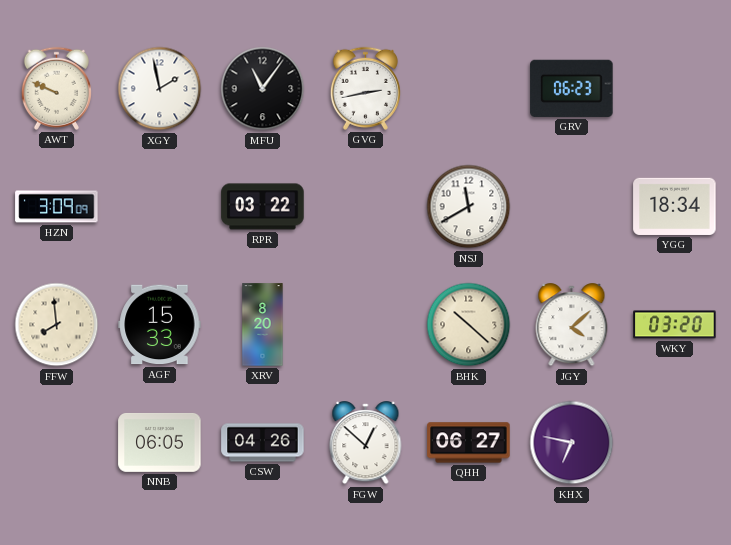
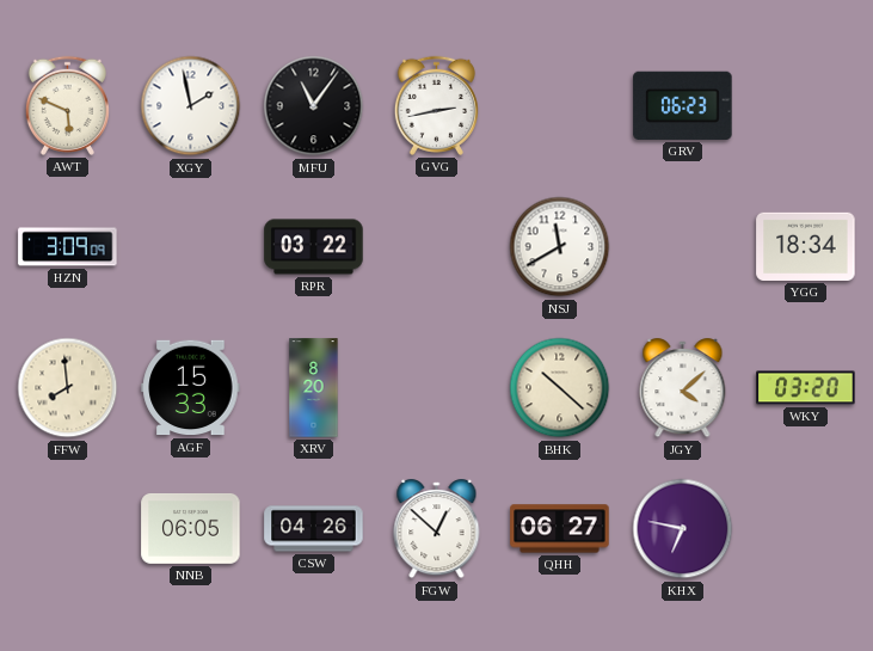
AWT: 9:49 -> 5:49 (67, 105)
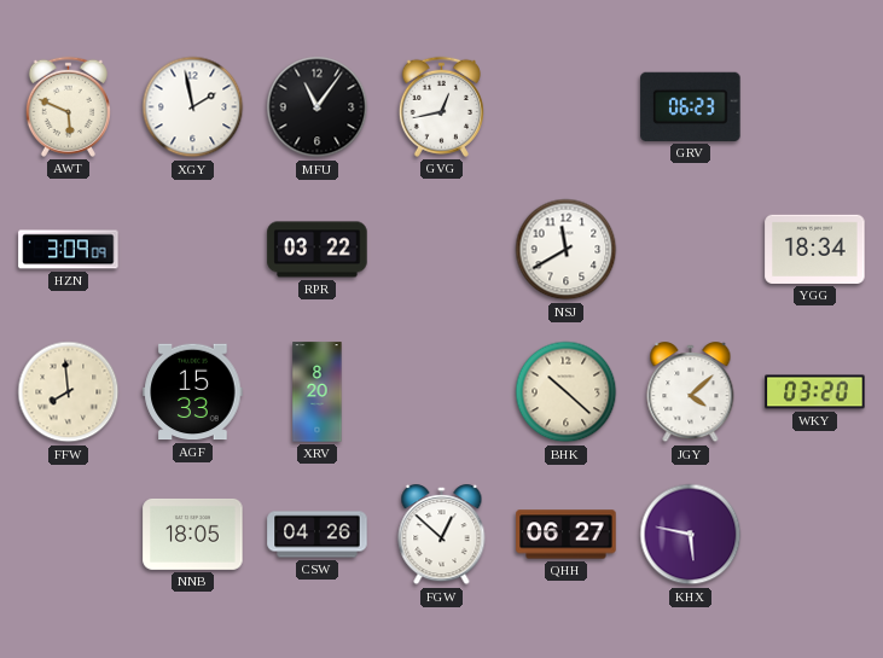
GVG: 2:43 -> 12:43 (441, 106)
NNB: 06:05 -> 18:05 (193, 534)
KHX: 6:47 -> 5:47 (691, 535)
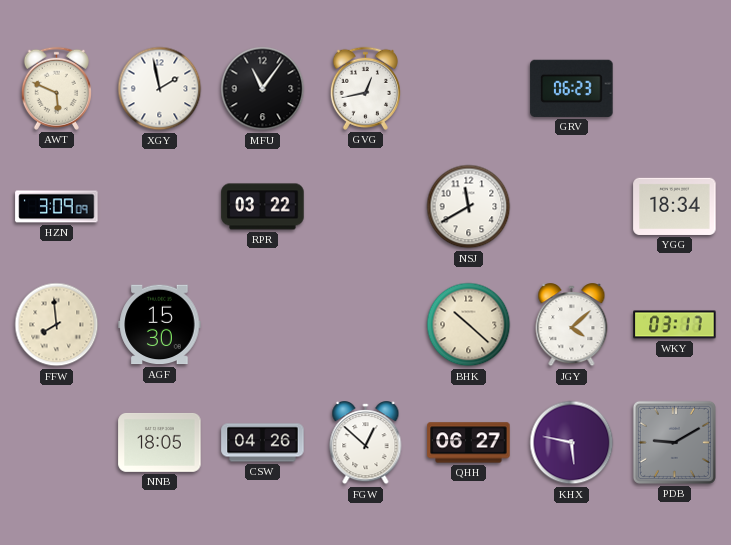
AGF: 15:33 -> 15:30 (160, 325)
XRV: 8:20 -> none (318, 392)
WKY: 03:20 -> 03:17 (675, 325)
PDB: none -> 9:10 (674, 442)
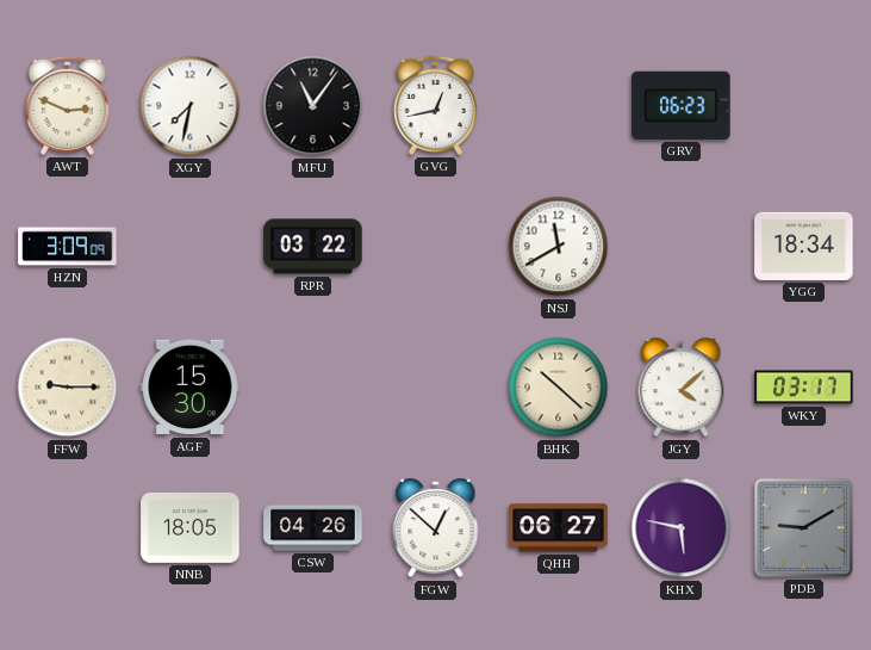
AWT: 5:49 -> 2:49 (67, 105)
XGY: 1:58 -> 7:32 (191, 106)
FFW: 7:59 -> 9:15 (68, 388)
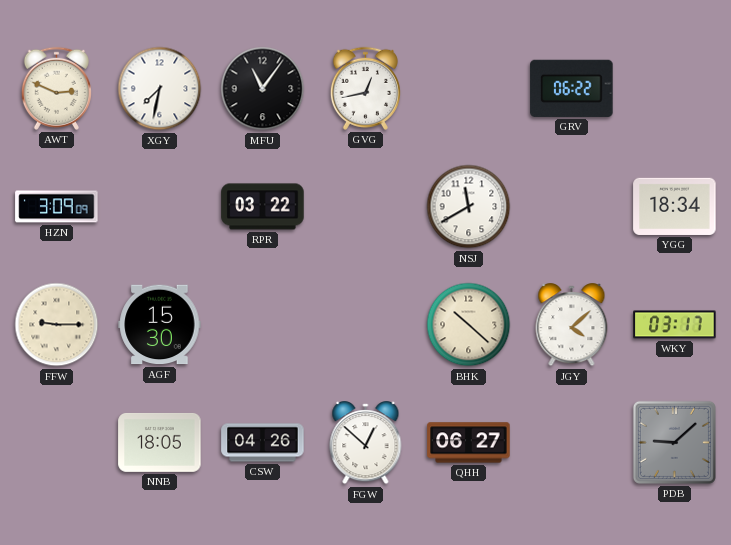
GRV: 06:23 -> 06:22 (572, 88)
KHX: 5:47 -> none (682, 528)
PDB: 9:10 -> 9:08 (674, 442)
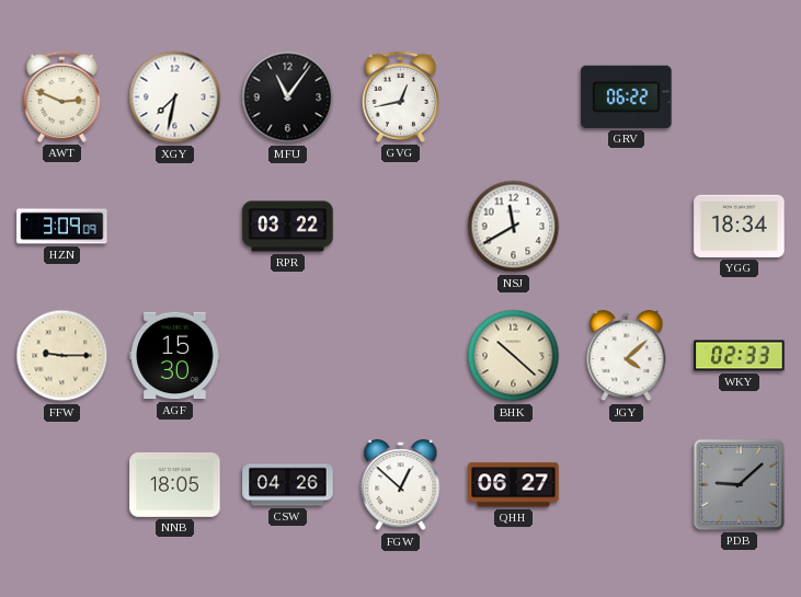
WKY: 03:17 -> 02:33 (740, 356)
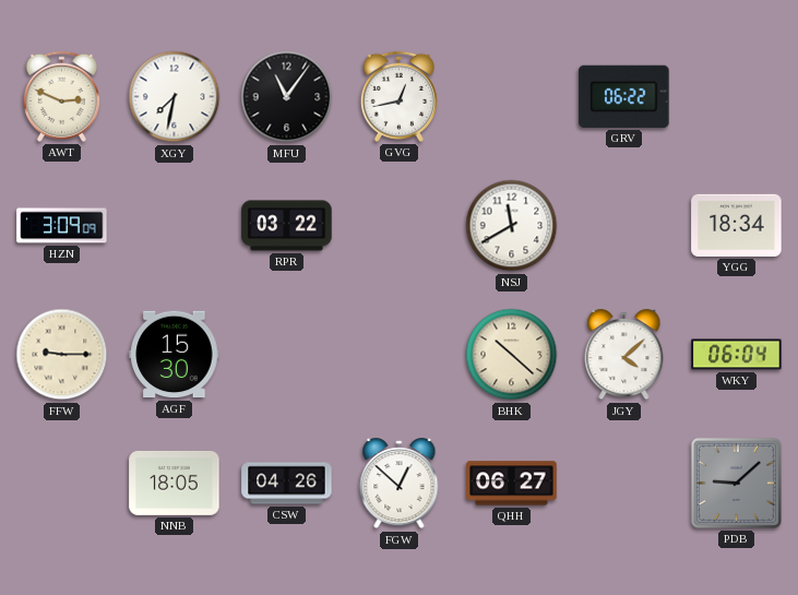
WKY: 02:33 -> 06:04 (737, 355)
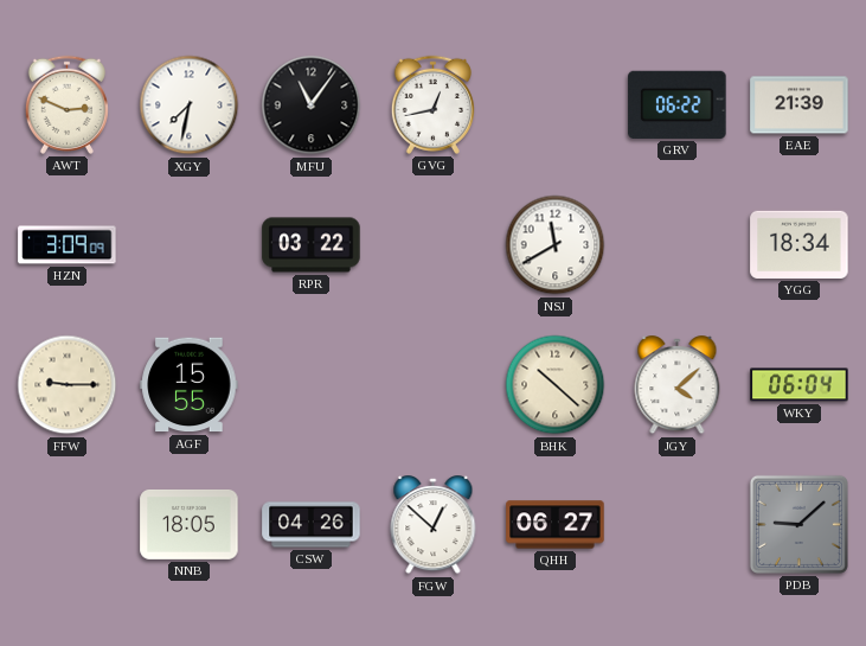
EAE: none -> 21:39 (800, 105)
AGF: 15:30 -> 15:55 (190, 385)
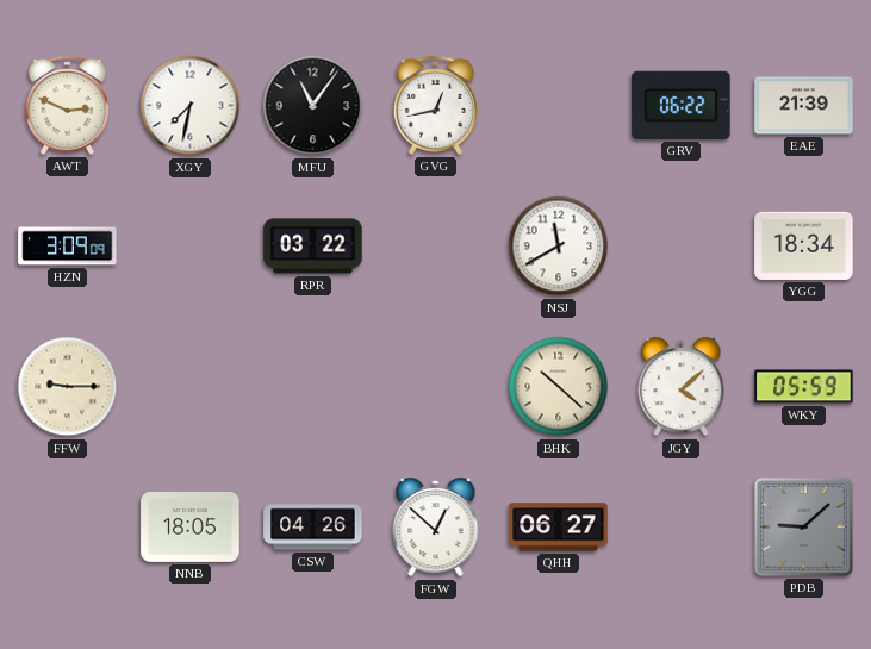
AGF: 15:55 -> none (190, 385)
WKY: 06:04 -> 05:59 (804, 387)
